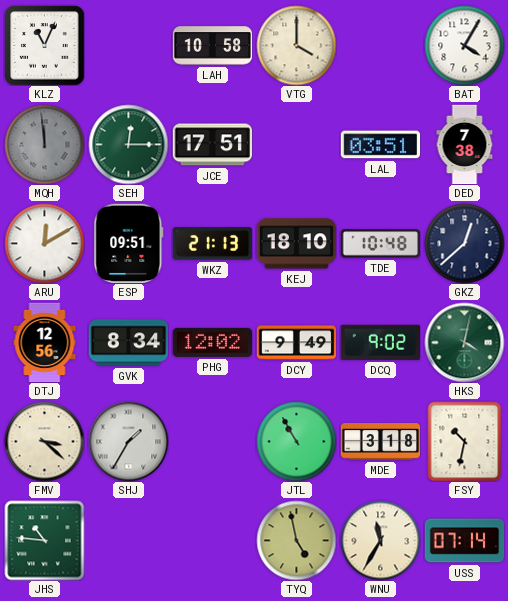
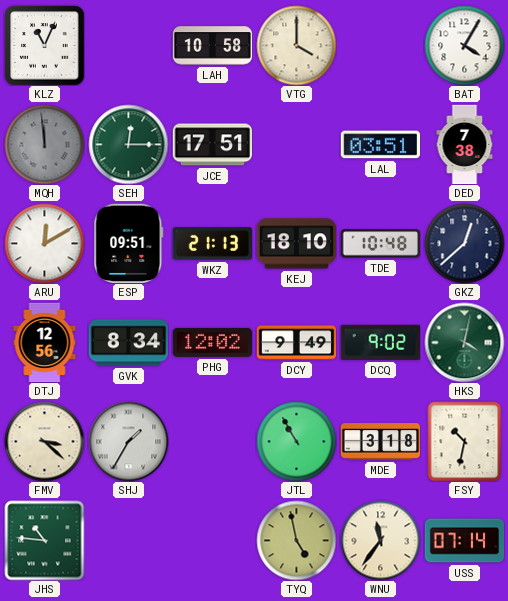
WNU: 11:35 -> 11:36 (380, 540)
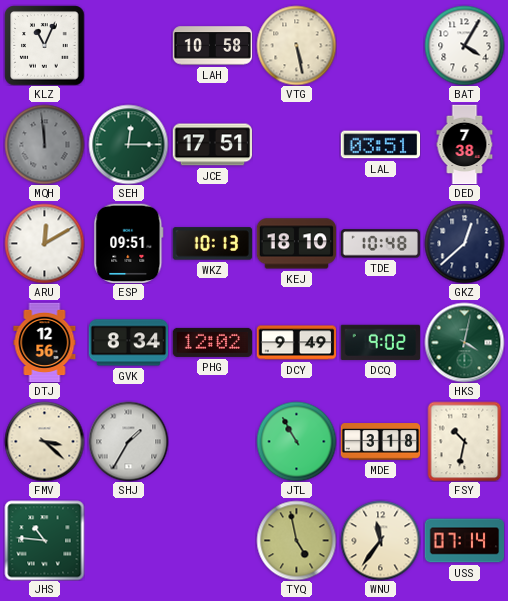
VTG: 4:00 -> 5:28 (296, 45)
WKZ: 21:13 -> 10:13 (212, 244)
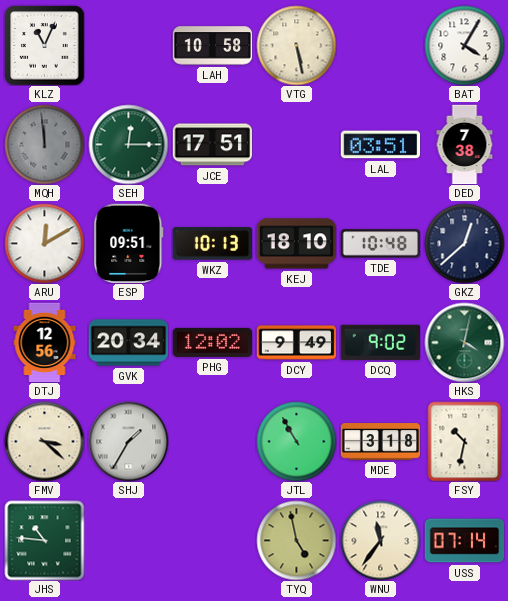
GVK: 8:34 -> 20:34 (128, 343)
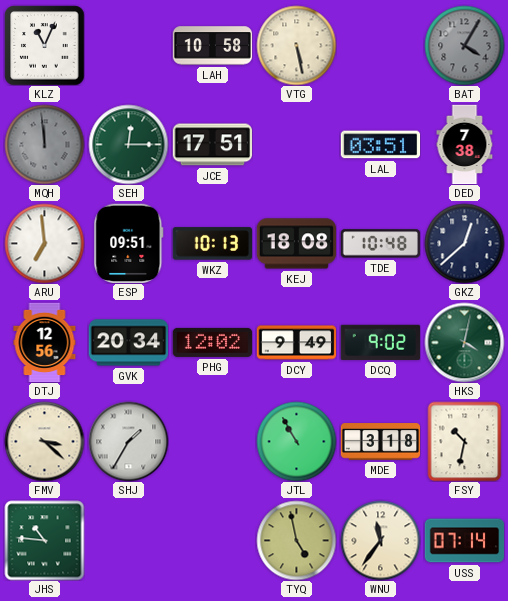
BAT dial: white -> grey (464, 45)
ARU: 12:10 -> 6:59 (44, 243)
KEJ: 18:10 -> 18:08 (296, 244)
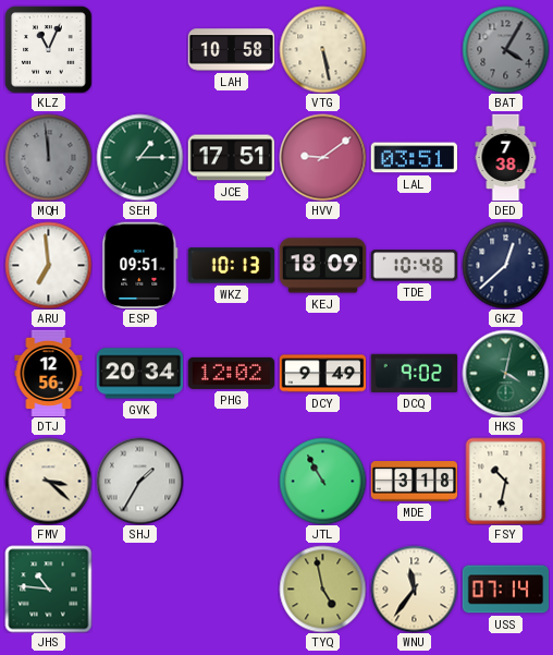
SEH: 12:15 -> 1:15 (139, 157)
HVV: none -> 9:09 (322, 157)
KEJ: 18:08 -> 18:09 (322, 266)
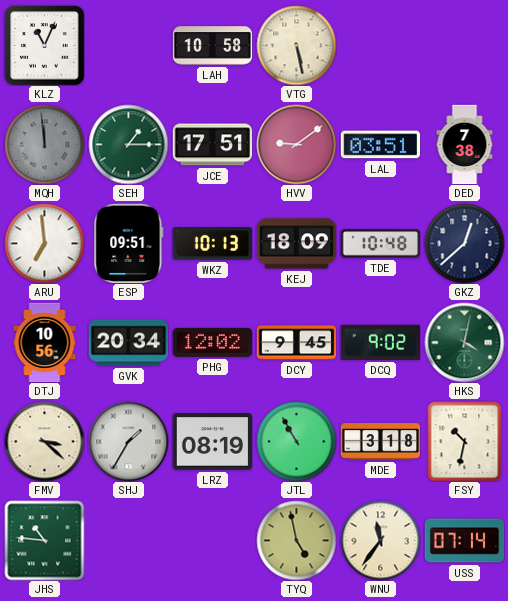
BAT: 4:05 -> none (505, 49)
DTJ: 12:56 -> 10:56 (45, 342)
DCY: 9:49 -> 9:45 (296, 343)
LRZ: none -> 08:19 (212, 442)
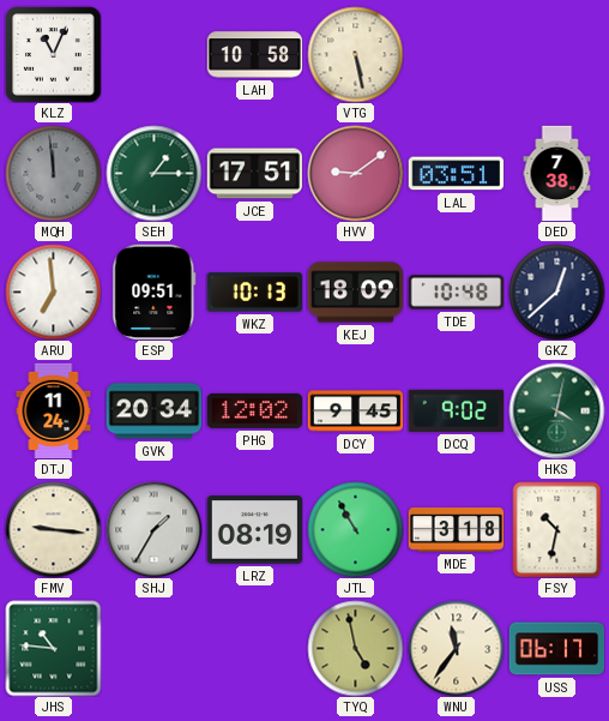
DTJ: 10:56 -> 11:24 (54, 410)
FMV: 3:22 -> 9:16 (53, 529)
USS: 07:14 -> 06:17 (556, 649)
